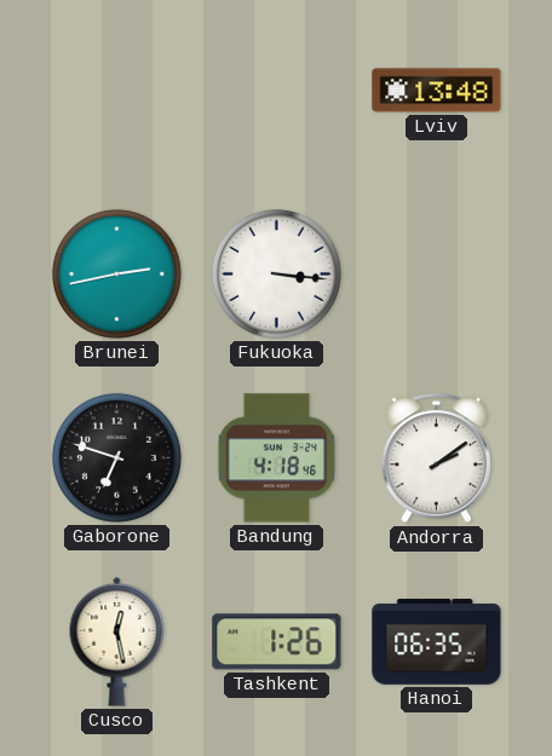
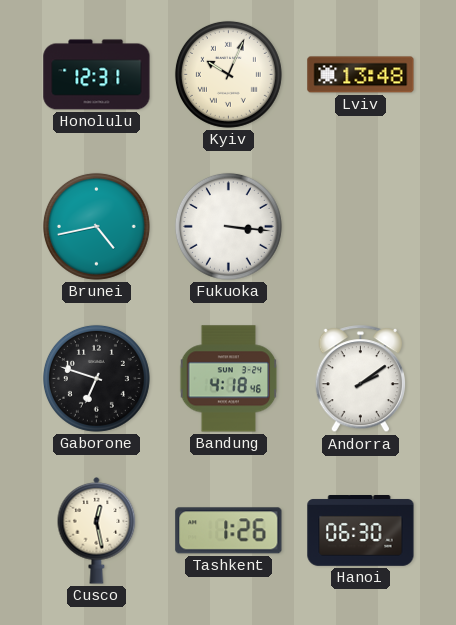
Honolulu: none -> 12:31 (97, 75)
Kyiv: none -> 10:04 (228, 74)
Brunei: 2:43 -> 4:43 (96, 226)
Hanoi: 06:35 -> 06:30 (361, 531)
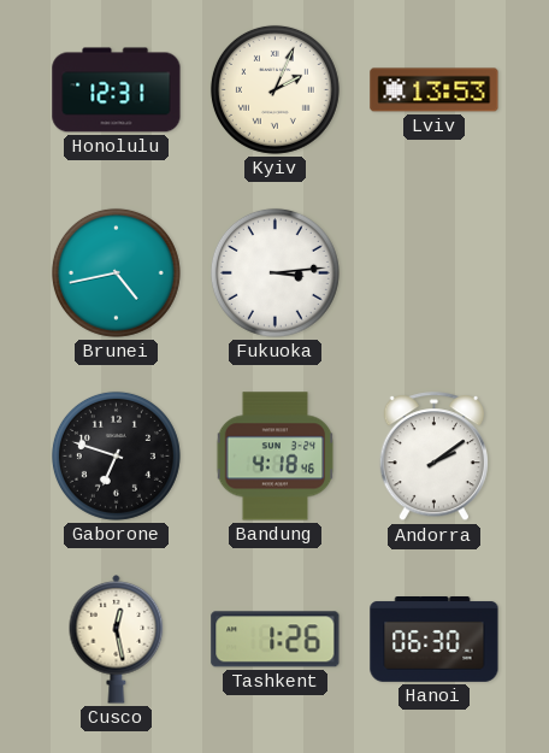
Kyiv: 10:04 -> 2:04 (274, 89)
Lviv: 13:48 -> 13:53 (435, 90)
Fukuoka: 3:16 -> 3:14 (274, 272)
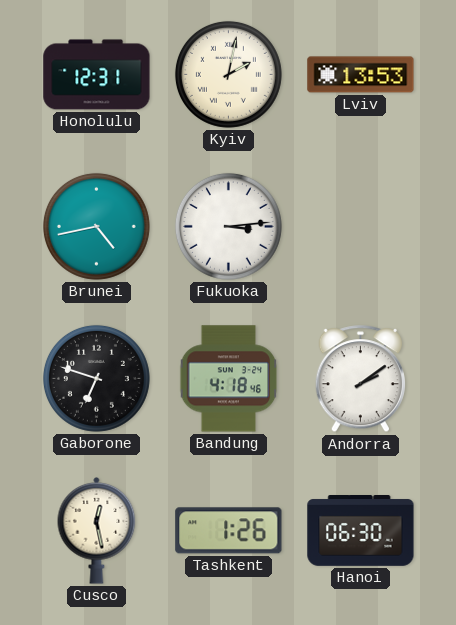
Kyiv: 2:04 -> 2:02 (228, 74)
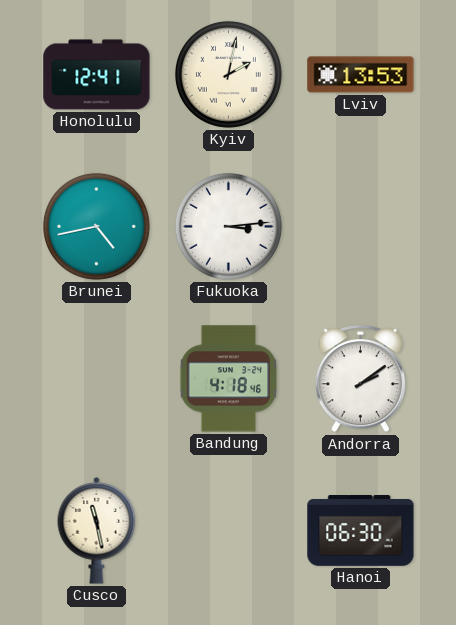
Honolulu: 12:31 -> 12:41 (97, 75)
Gaborone: 6:48 -> none (96, 378)
Cusco: 12:28 -> 11:28 (97, 531)
Tashkent: 1:26 -> none (229, 531)
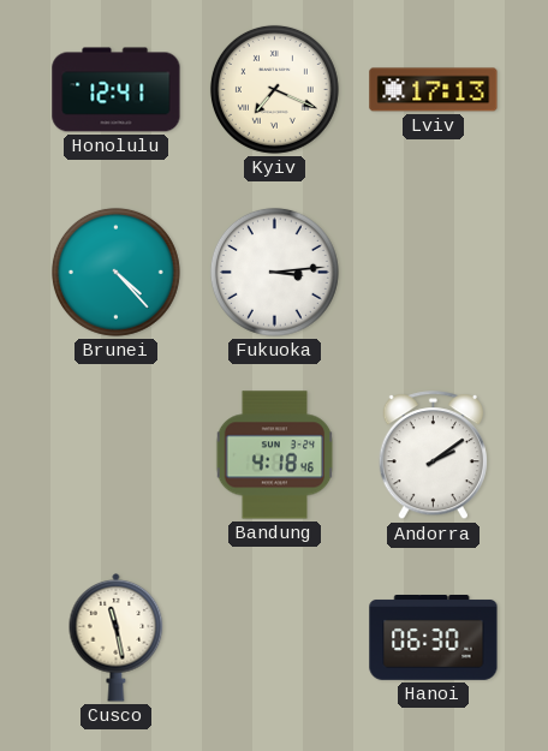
Kyiv: 2:02 -> 7:19 (274, 89)
Lviv: 13:53 -> 17:13 (434, 90)
Brunei: 4:43 -> 4:23 (115, 272)
